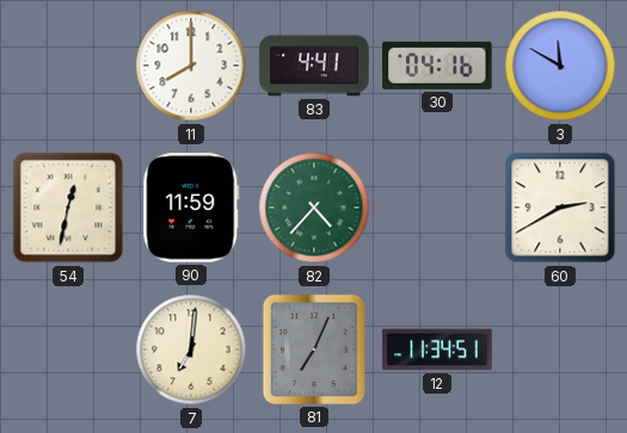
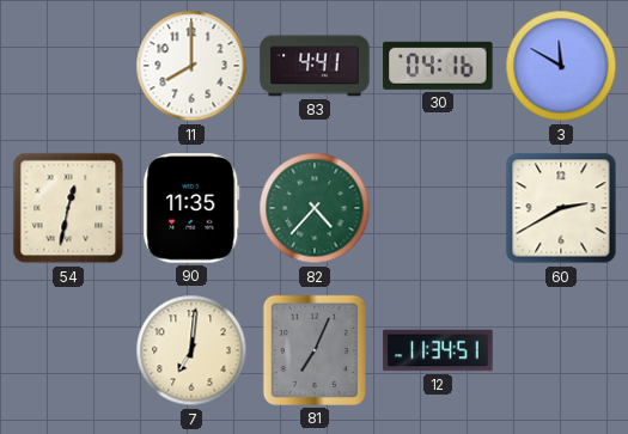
90: 11:59 -> 11:35 (191, 208)
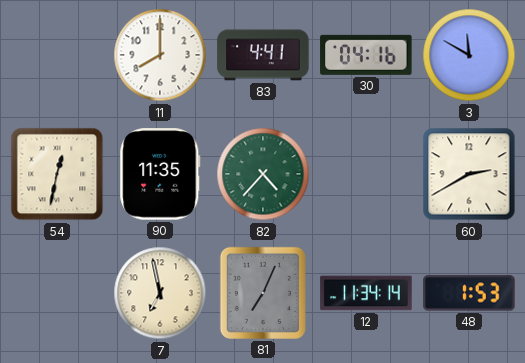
7: 7:01 -> 6:58 (160, 293)
12: 11:34:51 -> 11:34:14 (366, 293)
48: none -> 1:53 (469, 293)
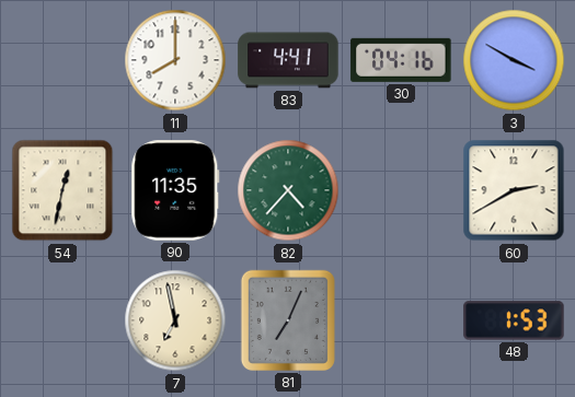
3: 11:50 -> 3:50 (514, 60)
12: 11:34 -> none (366, 293)
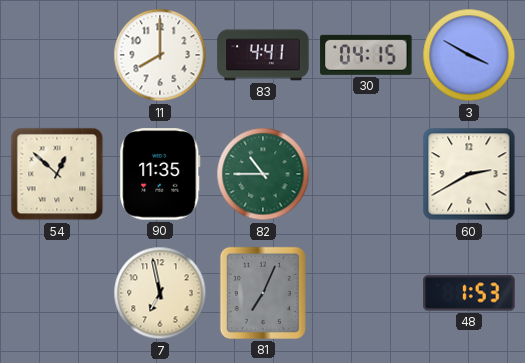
30: 04:16 -> 04:15 (366, 55)
54: 12:32 -> 12:52 (57, 174)
82: 4:37 -> 10:45 (263, 174)
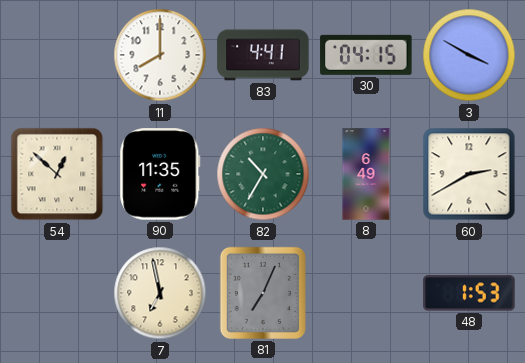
82: 10:45 -> 10:35 (263, 174)
8: none -> 6:49 (366, 174)
